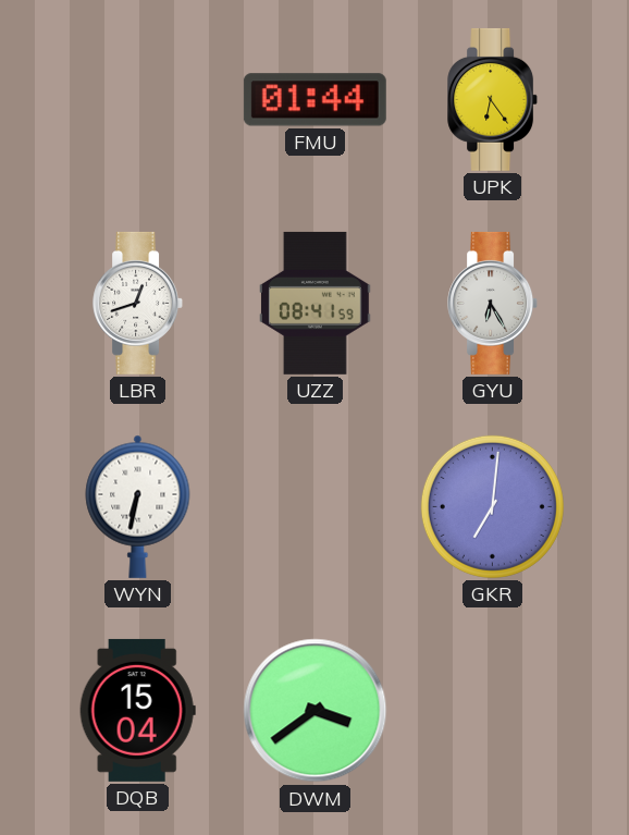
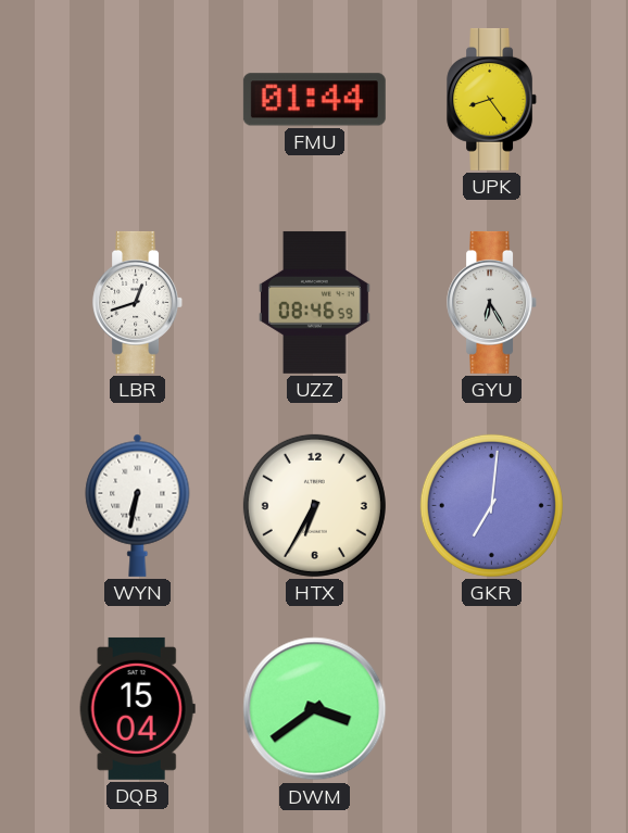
UPK: 6:24 -> 8:24 (492, 99)
UZZ: 08:41 -> 08:46 (315, 302)
HTX: none -> 6:35 (314, 505)
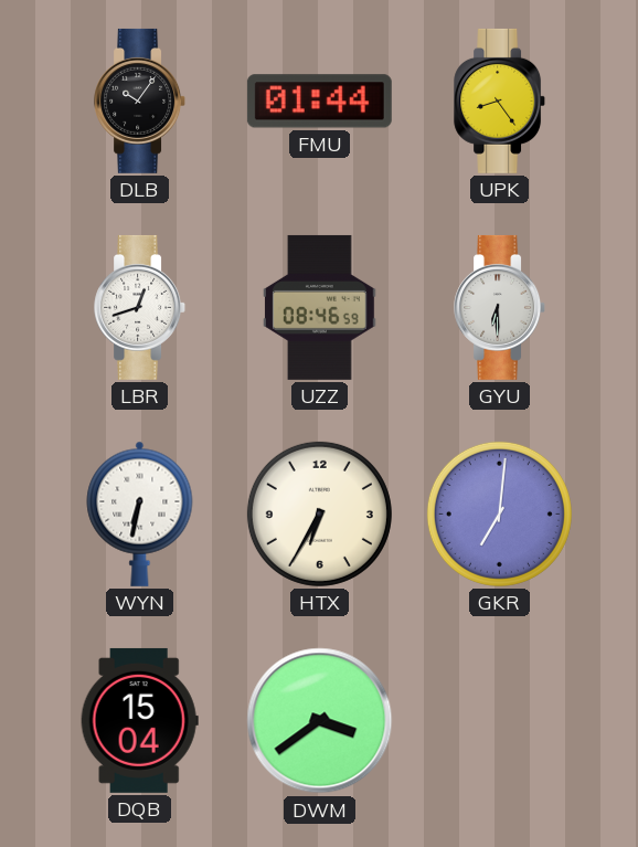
DLB: none -> 10:06 (140, 100)
GYU: 6:25 -> 6:30 (500, 307)
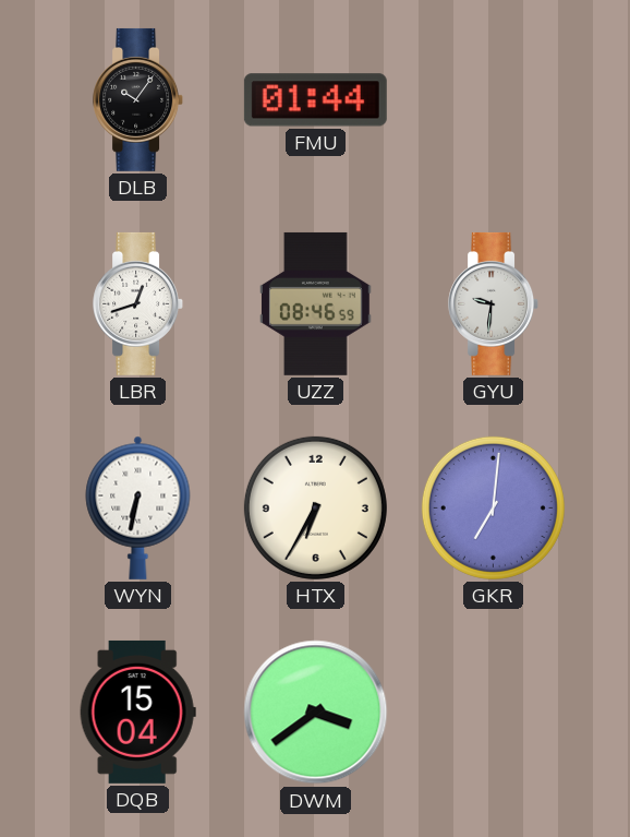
UPK: 8:24 -> none (500, 100)
GYU: 6:30 -> 9:31 (494, 303)
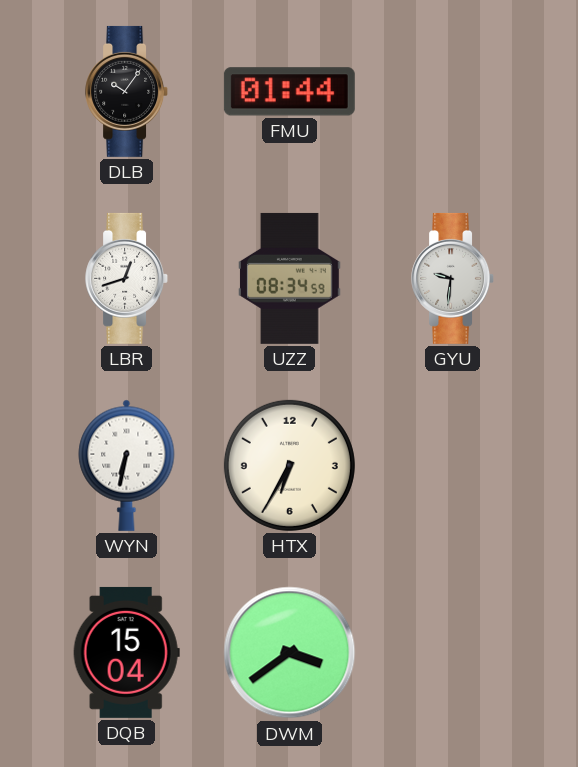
UZZ: 08:46 -> 08:34 (290, 278)
GKR: 7:01 -> none (493, 507)
